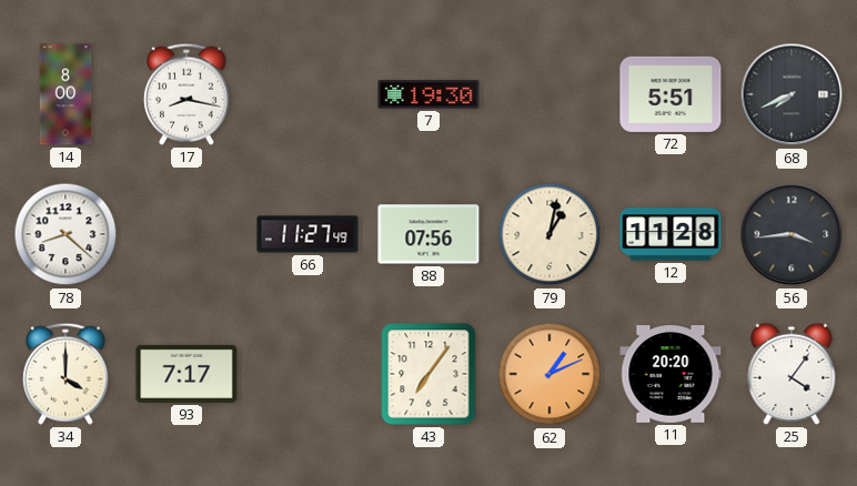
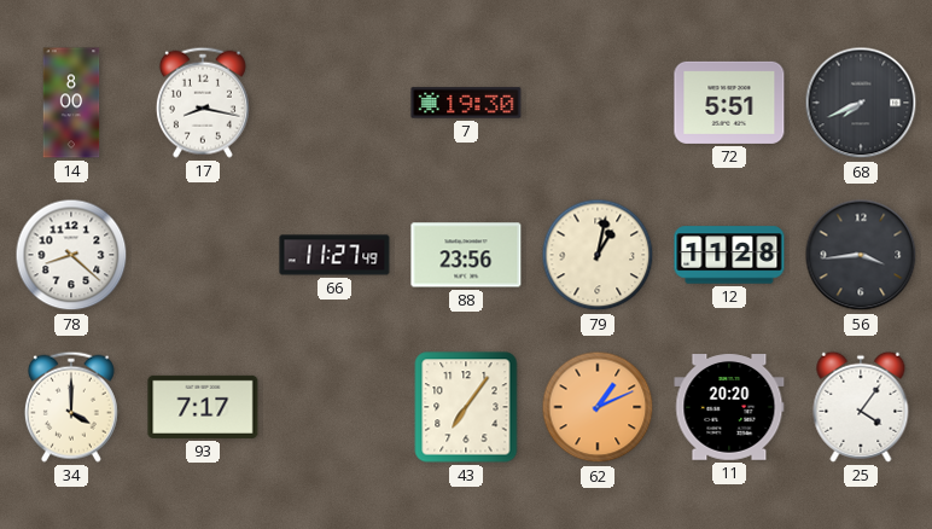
88: 07:56 -> 23:56 (466, 255)
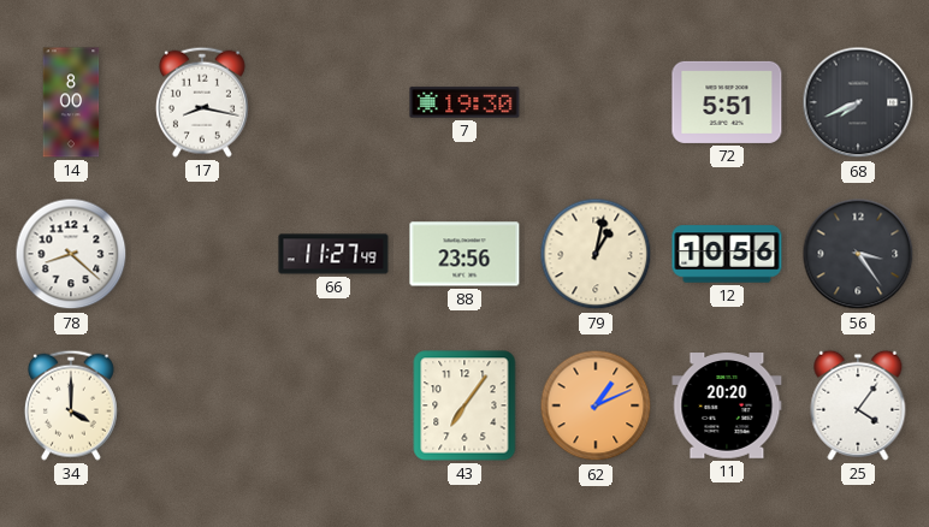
12: 11:28 -> 10:56 (727, 254)
56: 3:44 -> 3:24 (858, 254)
93: 7:17 -> none (203, 407)
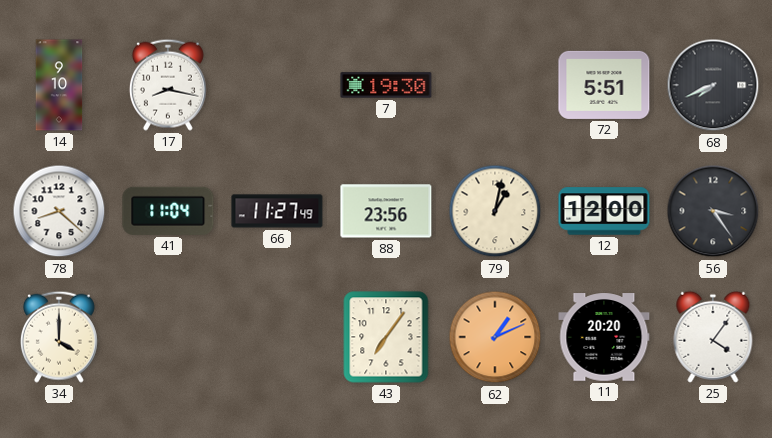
14: 8:00 -> 9:10 (59, 85)
41: none -> 11:04 (168, 211)
12: 10:56 -> 12:00 (604, 211)
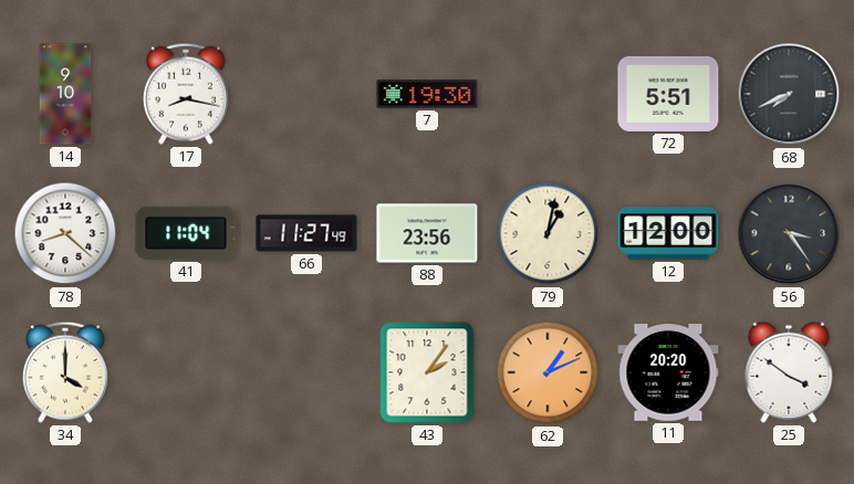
43: 7:06 -> 2:06 (427, 372)
25: 4:06 -> 3:51 (789, 372)
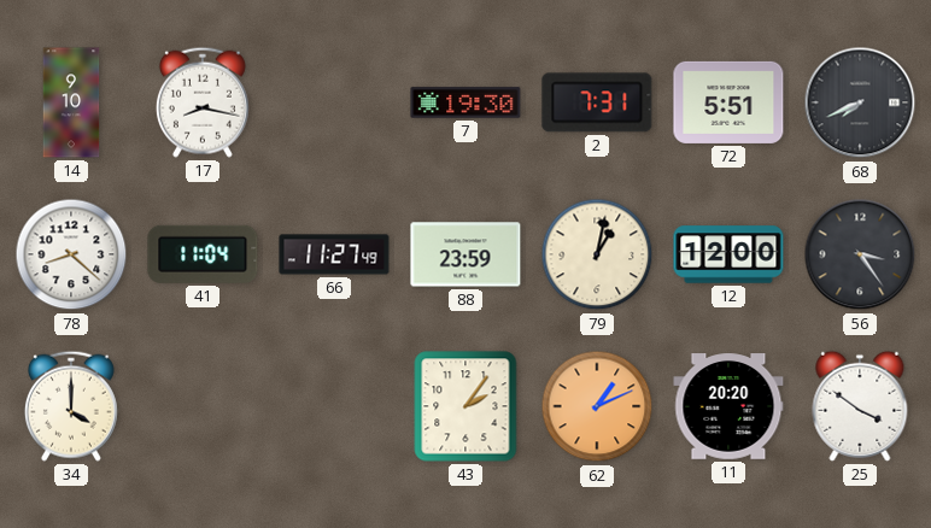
2: none -> 7:31 (597, 102)
88: 23:56 -> 23:59 (465, 254)
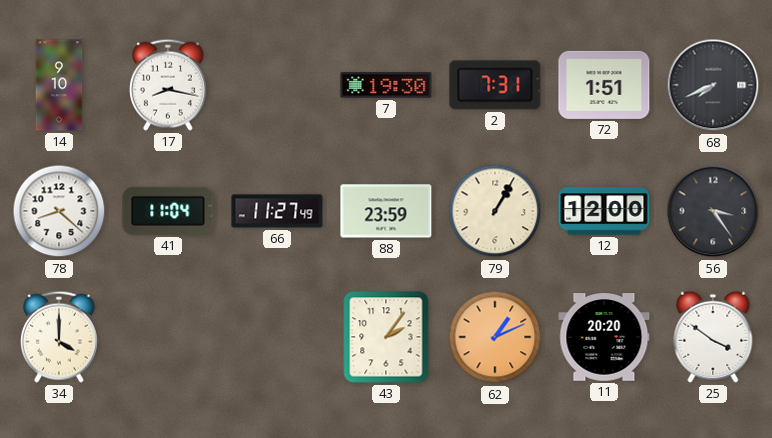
72: 5:51 -> 1:51 (604, 85)
79: 1:02 -> 1:05 (495, 211)
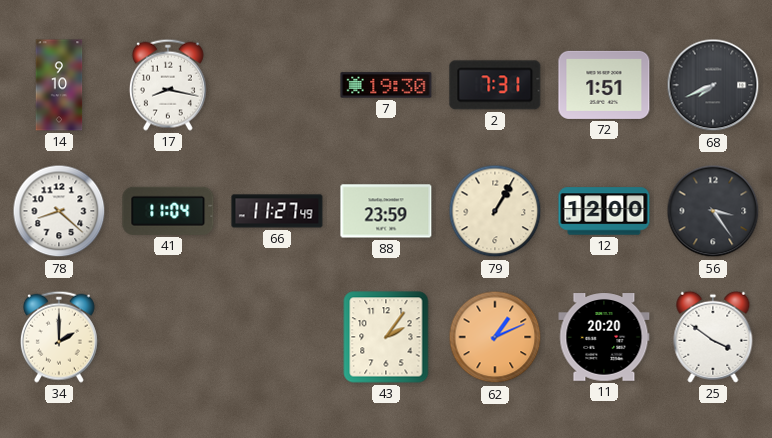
34: 4:00 -> 2:00 (59, 337)
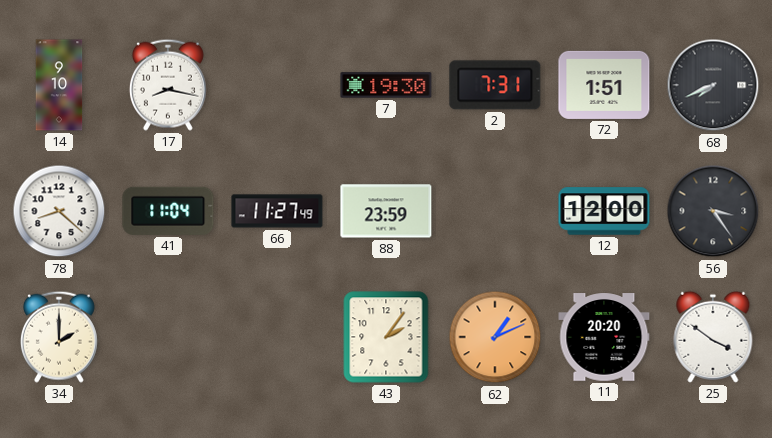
79: 1:05 -> none (495, 211)
